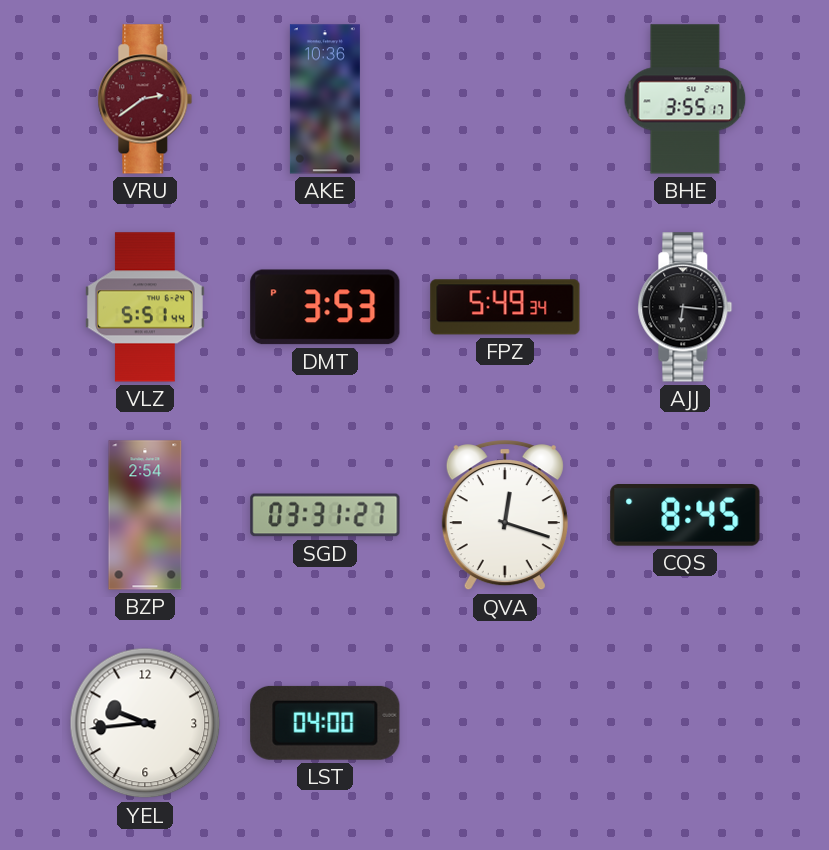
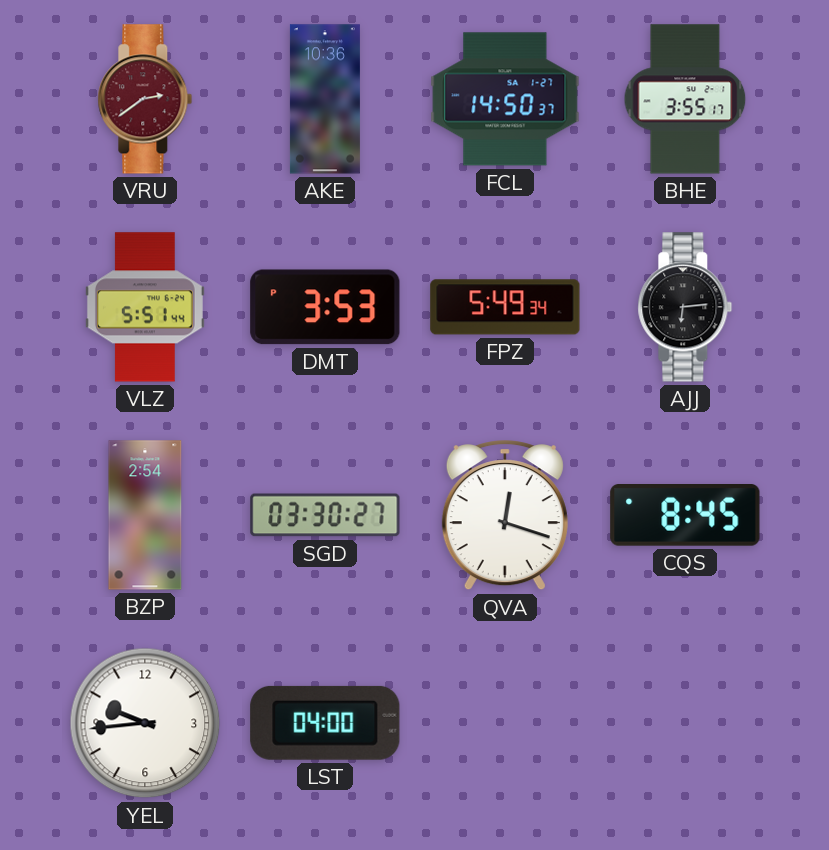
FCL: none -> 14:50 (505, 99)
AJJ: 6:16 -> 6:14 (685, 307)
SGD: 03:31 -> 03:30 (325, 515)
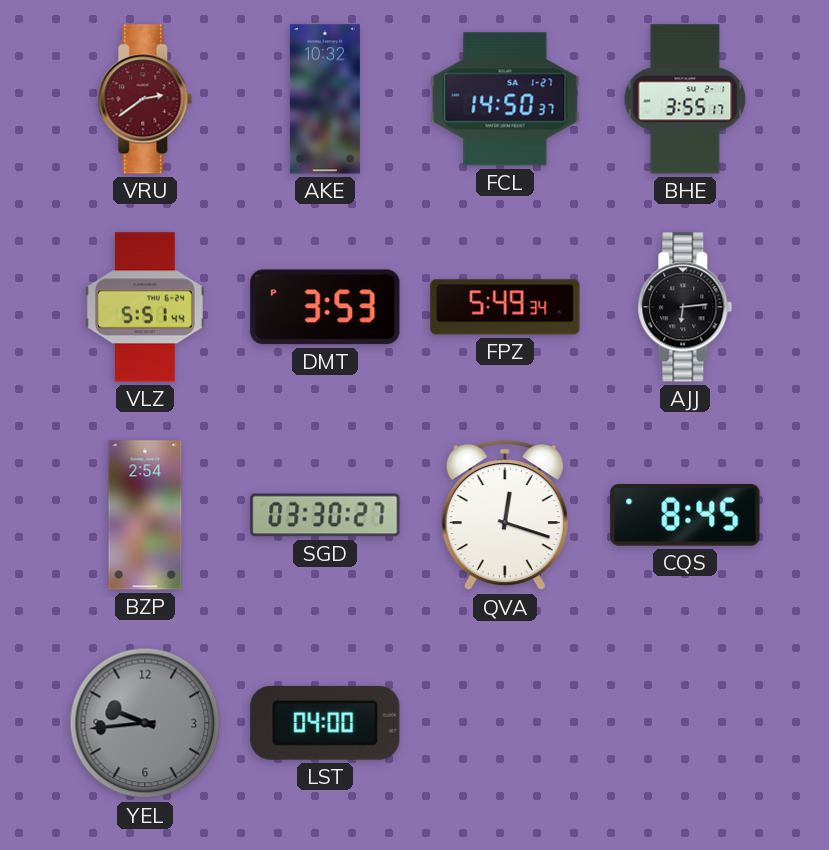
AKE: 10:36 -> 10:32 (325, 99)
YEL dial: white -> grey (145, 723)
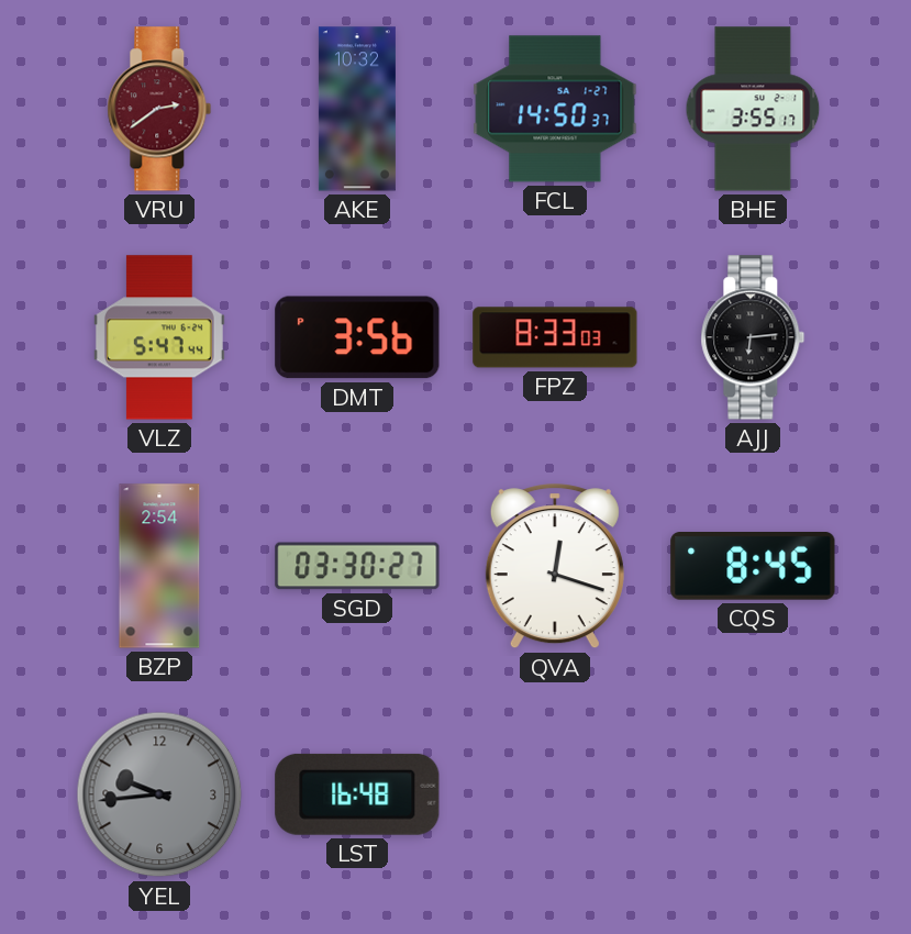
VLZ: 5:51 -> 5:47 (159, 337)
DMT: 3:53 -> 3:56 (357, 337)
FPZ: 5:49 -> 8:33 (555, 337)
LST: 04:00 -> 16:48 (357, 794)
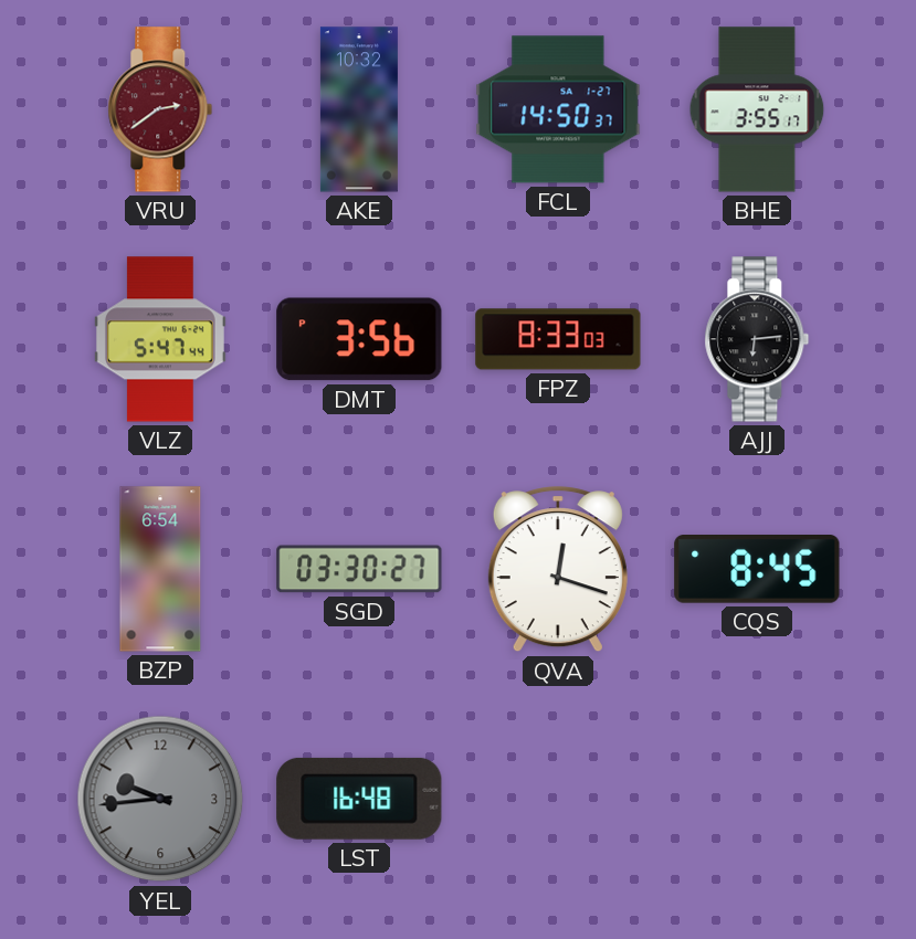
BZP: 2:54 -> 6:54 (160, 569)
